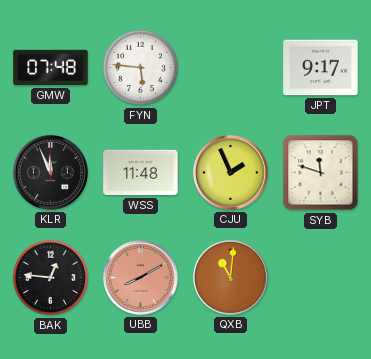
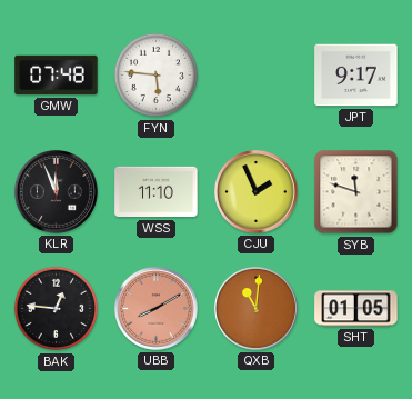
WSS: 11:48 -> 11:10 (157, 192)
SHT: none -> 01:05 (356, 309)
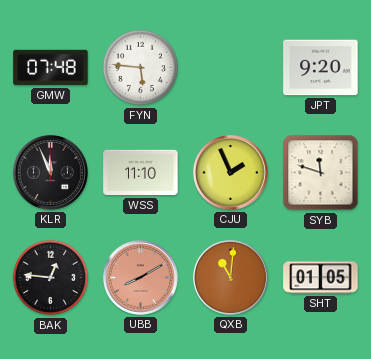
JPT: 9:17 -> 9:20 (321, 68)
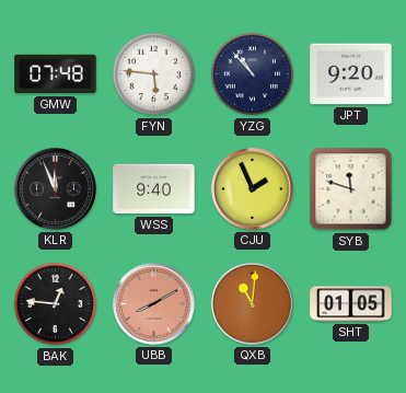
YZG: none -> 10:53 (253, 74)
WSS: 11:10 -> 9:40 (154, 189)
